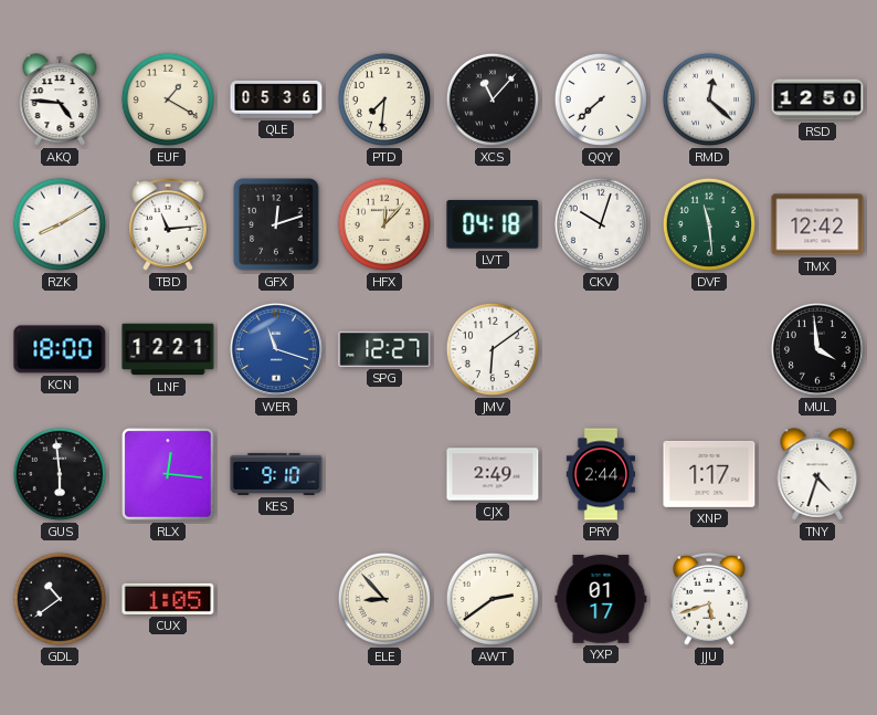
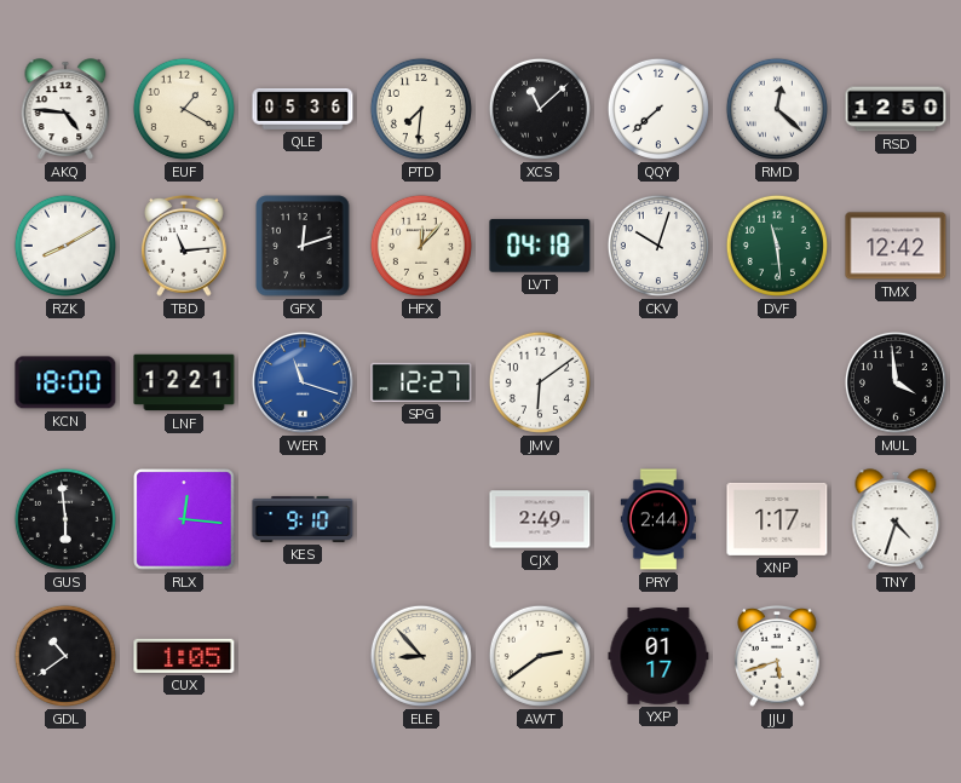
XCS: 11:07 -> 11:08 (540, 109)
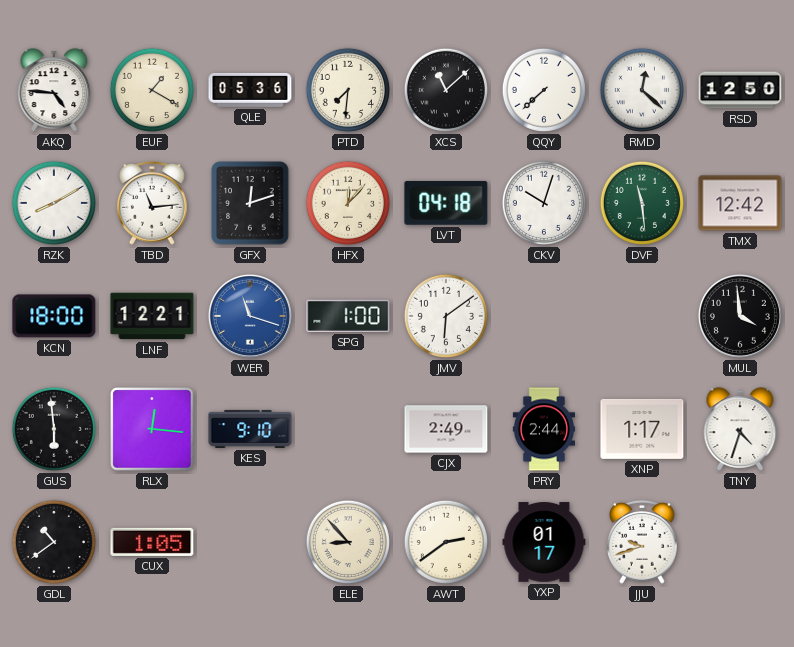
SPG: 12:27 -> 1:00 (348, 316)
JJU: 5:42 -> 9:42 (642, 542)
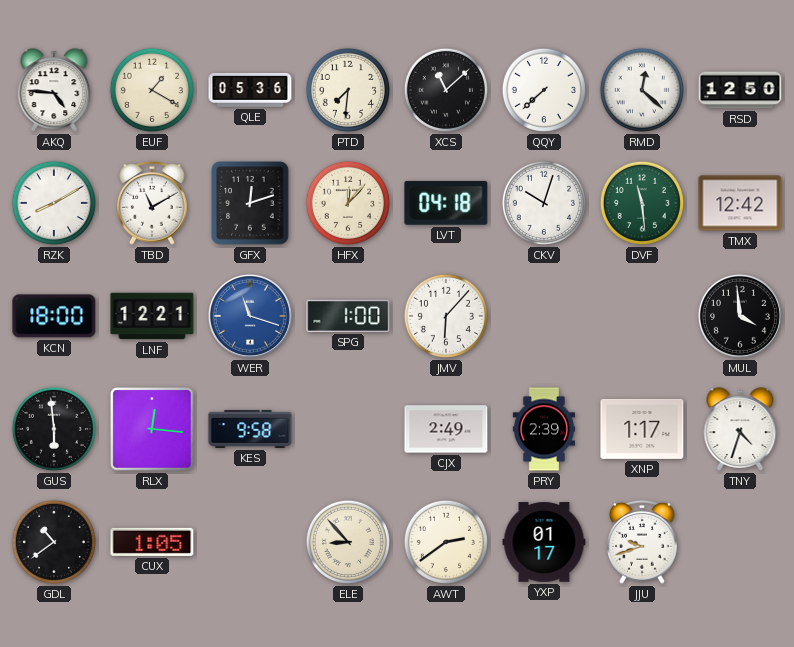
TBD: 11:14 -> 11:10 (152, 203)
JMV: 6:09 -> 6:07 (446, 316)
KES: 9:10 -> 9:58 (250, 429)
PRY: 2:44 -> 2:39 (543, 429)
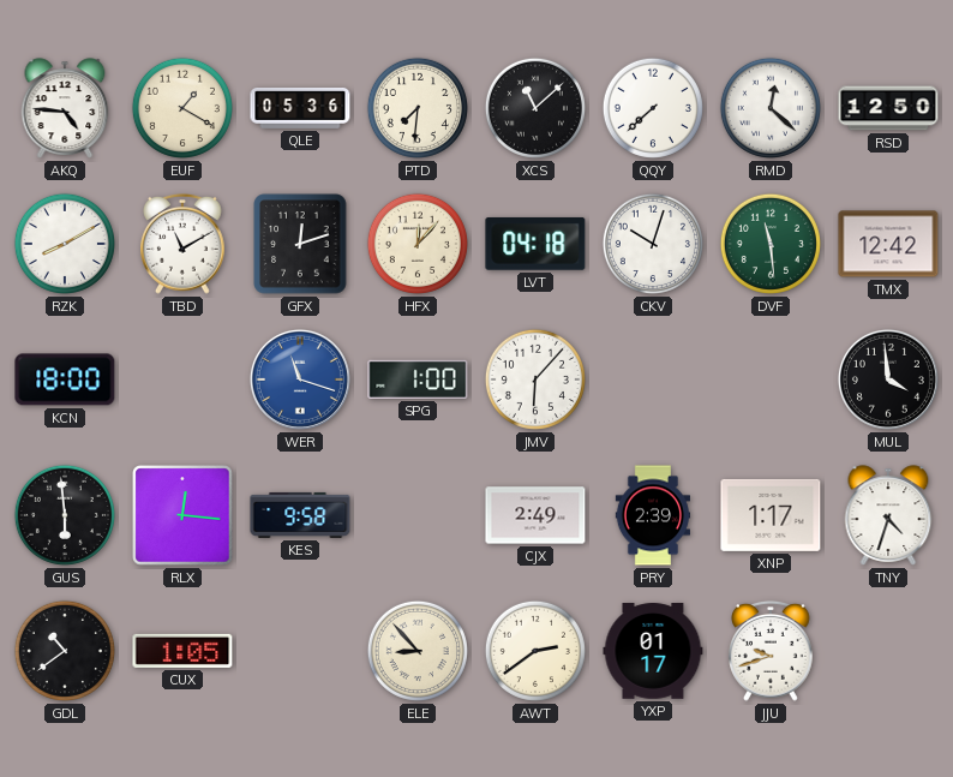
LNF: 12:21 -> none (152, 316)
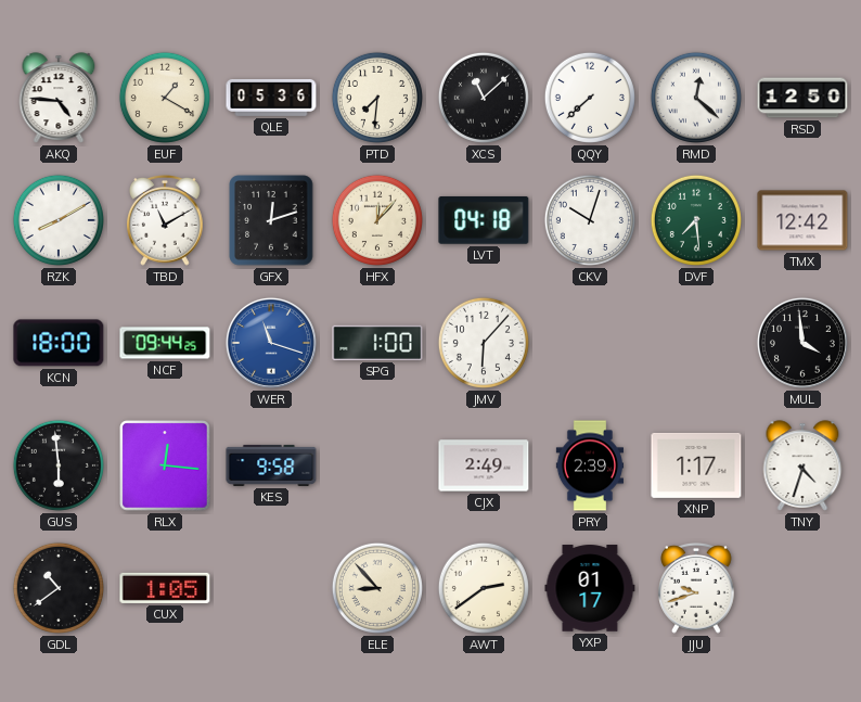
DVF: 11:29 -> 7:29 (696, 220)
NCF: none -> 09:44 (165, 343)
